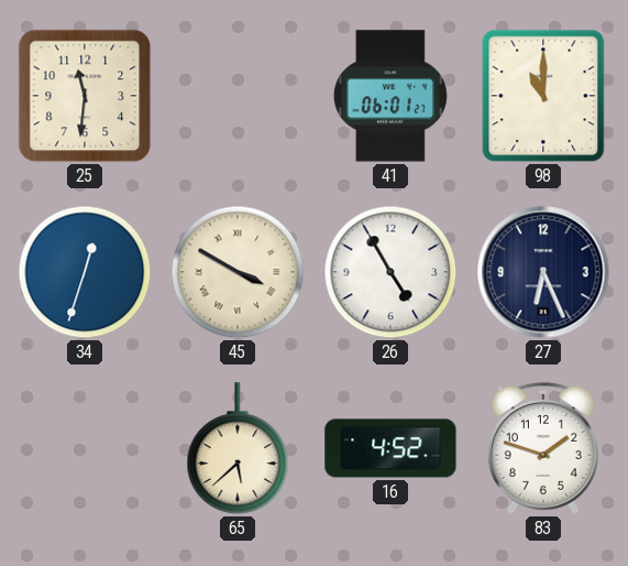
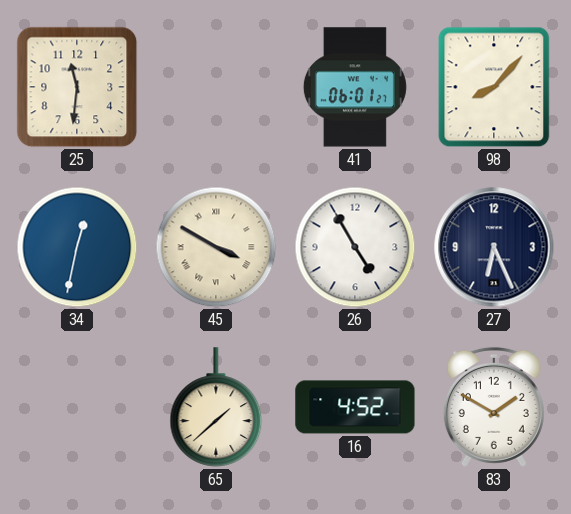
98: 11:00 -> 8:07 (494, 87)
34: 12:33 -> 12:32 (77, 247)
65: 5:38 -> 1:38 (216, 407)
83: 1:48 -> 1:50 (494, 407)
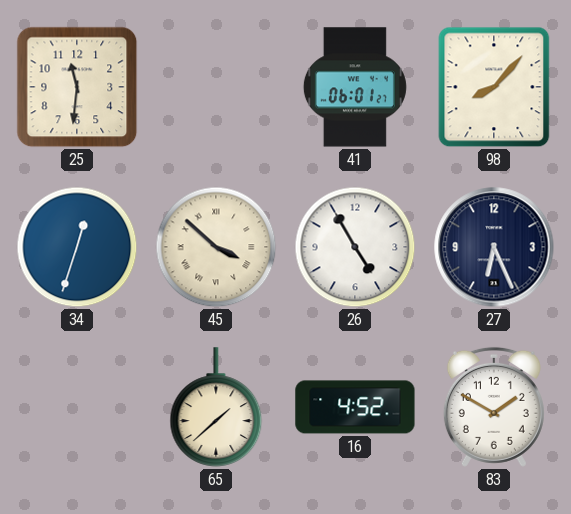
34: 12:32 -> 12:33 (77, 247)
45: 3:50 -> 3:52 (216, 247)
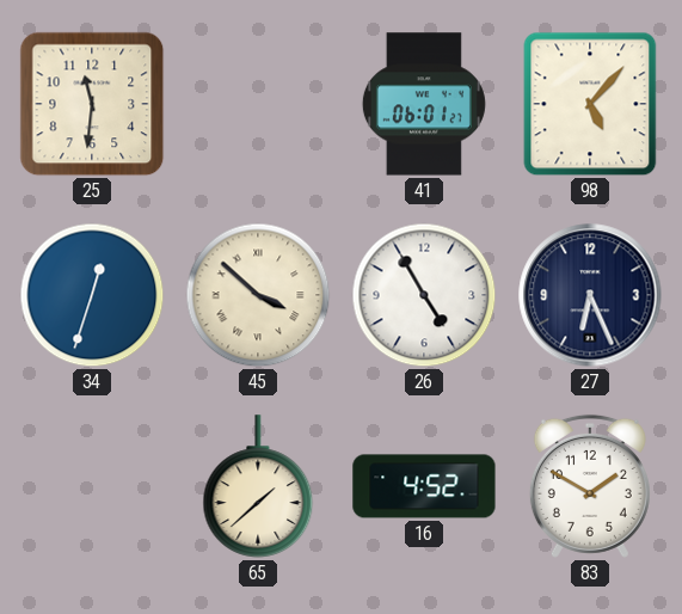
98: 8:07 -> 5:07 (590, 104)
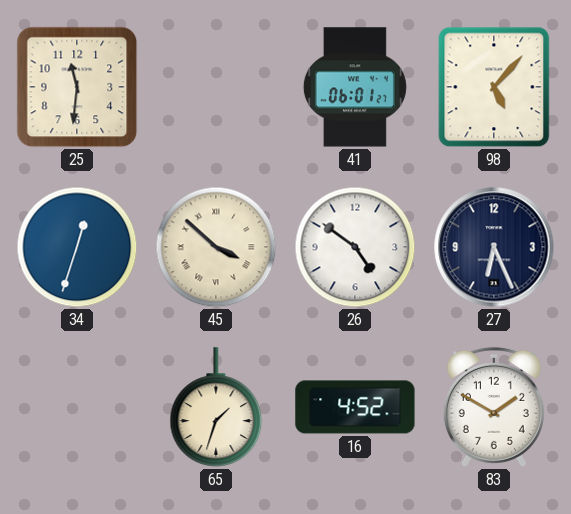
26: 4:55 -> 4:51 (355, 247)
65: 1:38 -> 1:33 (216, 407)
